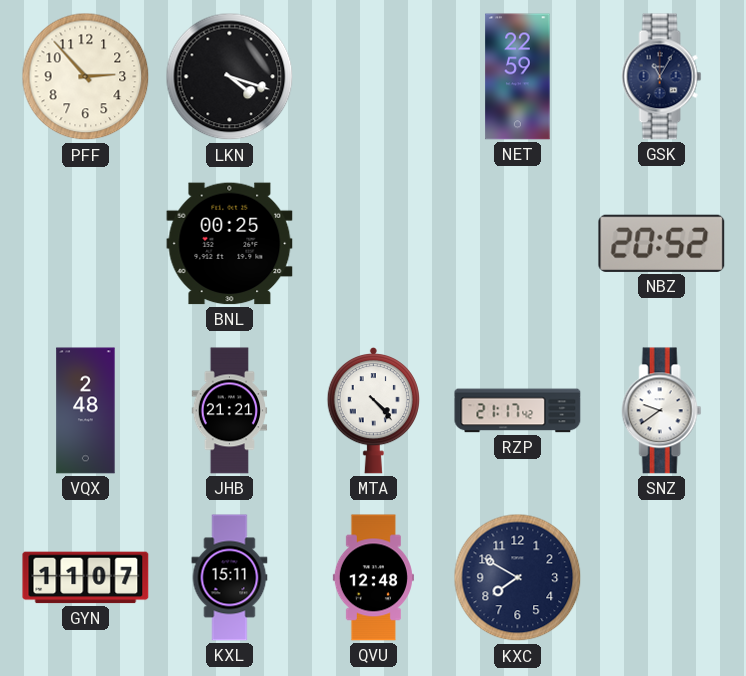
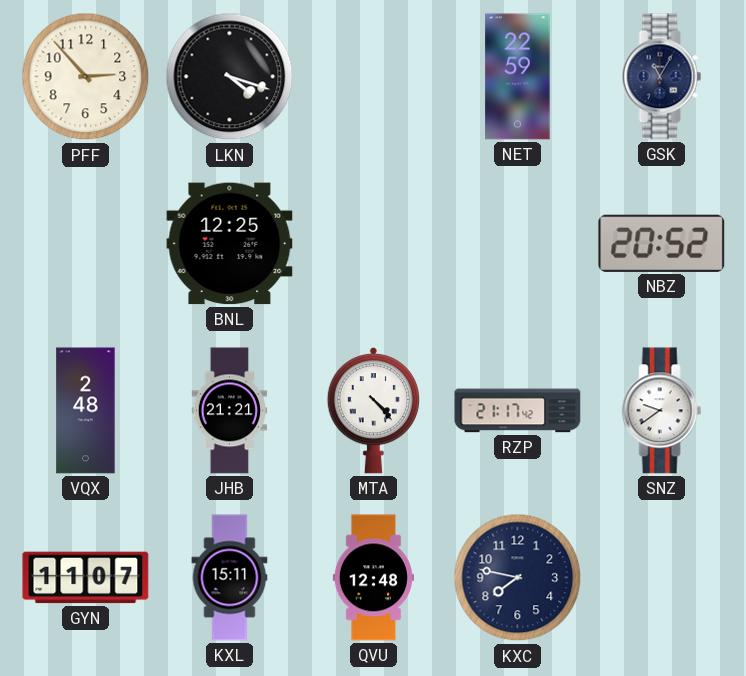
BNL: 00:25 -> 12:25 (230, 244)
KXC: 7:50 -> 7:47 (518, 578)
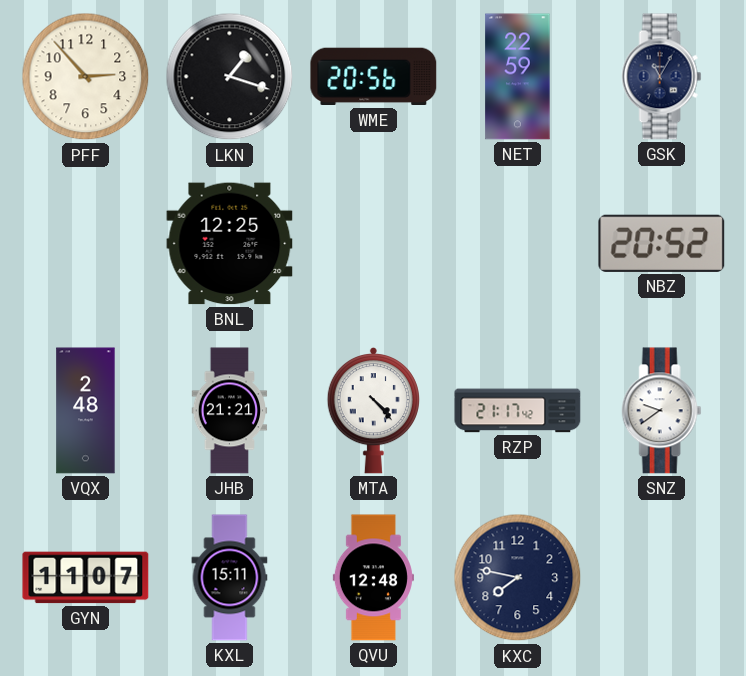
LKN: 4:18 -> 1:18 (230, 77)
WME: none -> 20:56 (374, 77)
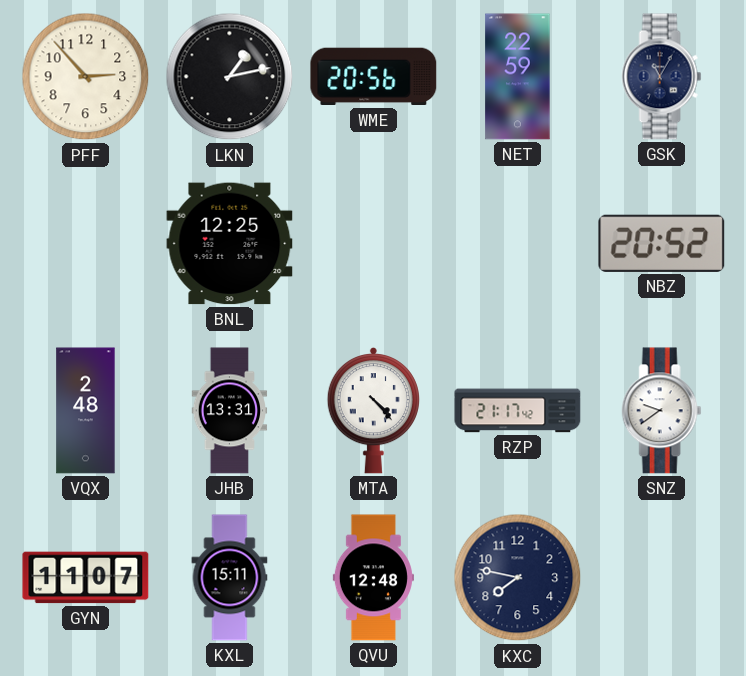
LKN: 1:18 -> 1:13 (230, 77)
JHB: 21:21 -> 13:31 (230, 411)
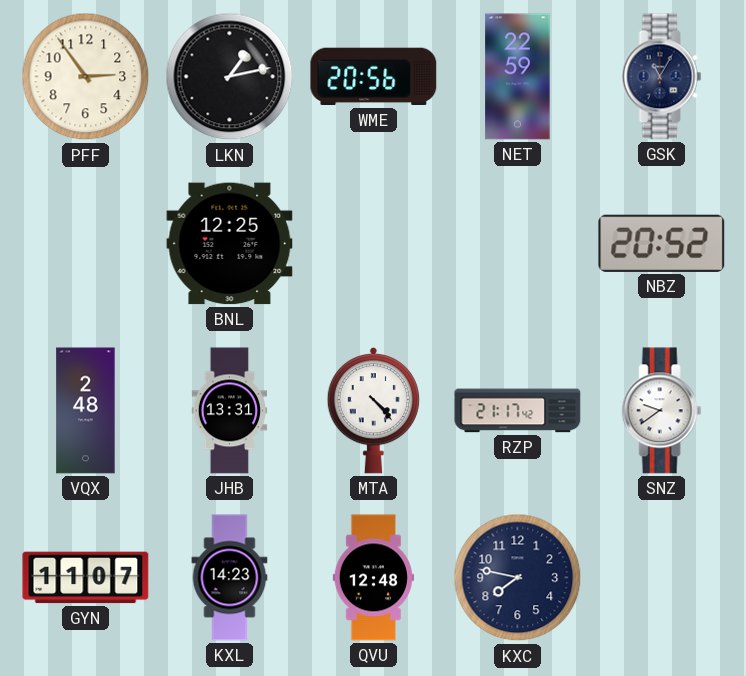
PFF: 2:53 -> 2:54 (86, 77)
KXL: 15:11 -> 14:23 (230, 578)
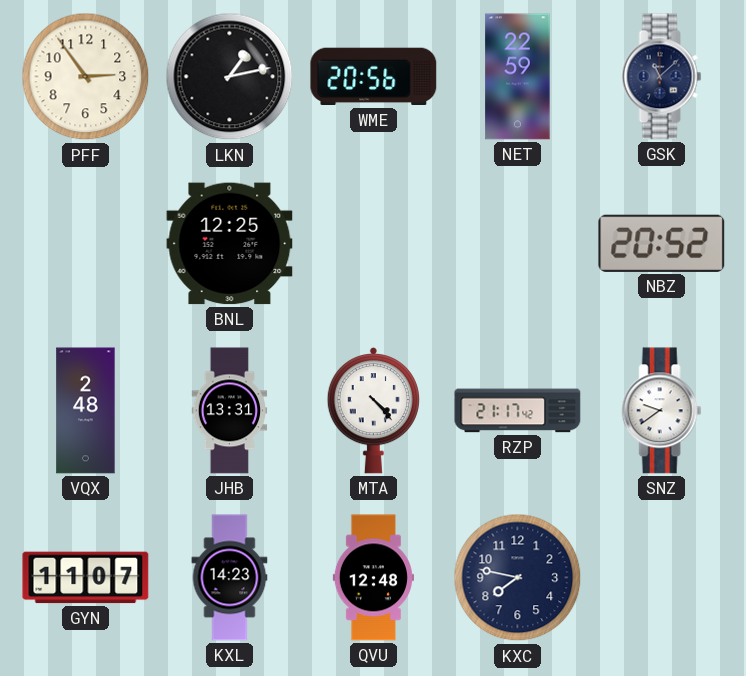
GSK: 11:05 -> 11:08 (662, 77)
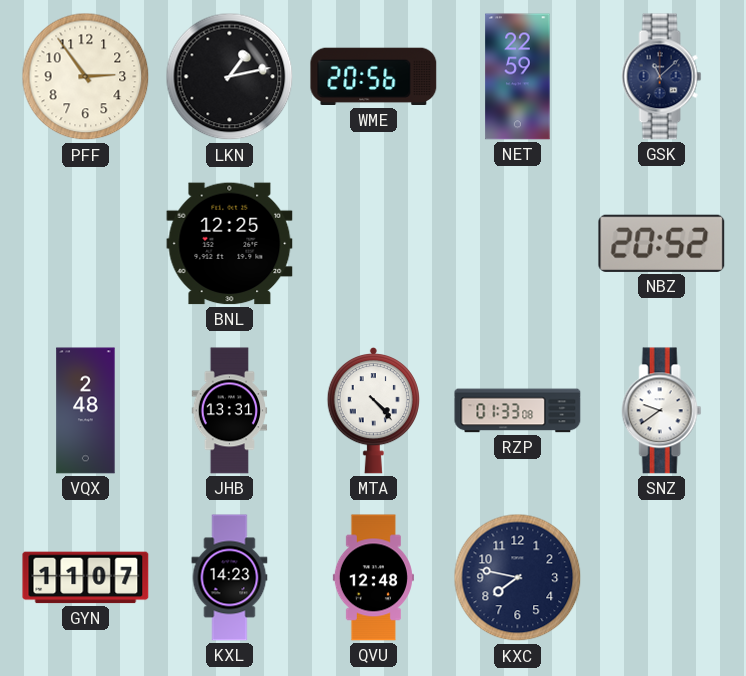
RZP: 21:17 -> 01:33 (518, 411)
